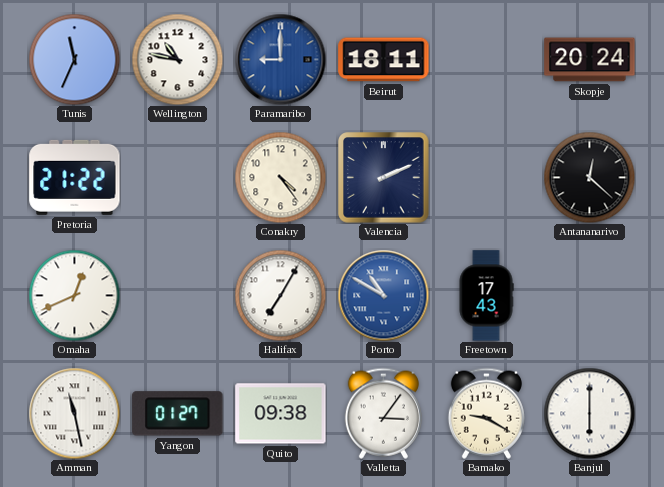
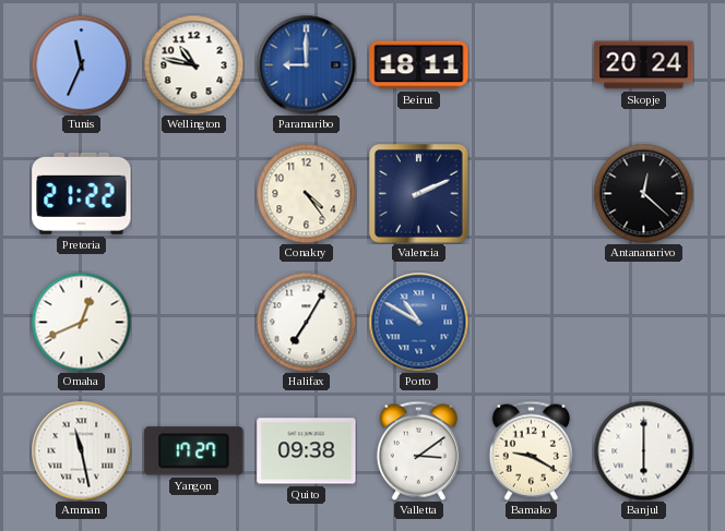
Freetown: 17:43 -> none (486, 296)
Yangon: 01:27 -> 17:27 (194, 451)
Valletta: 3:06 -> 3:09 (418, 450)
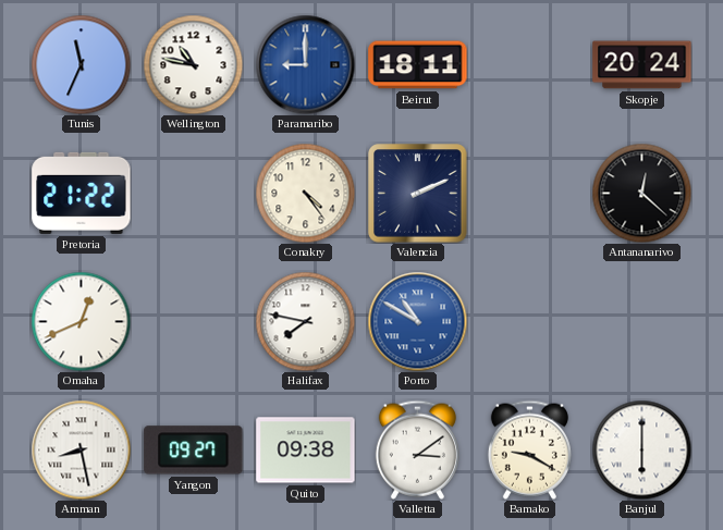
Halifax: 7:05 -> 7:47 (305, 321)
Amman: 11:28 -> 8:28 (81, 449)
Yangon: 17:27 -> 09:27 (194, 451)
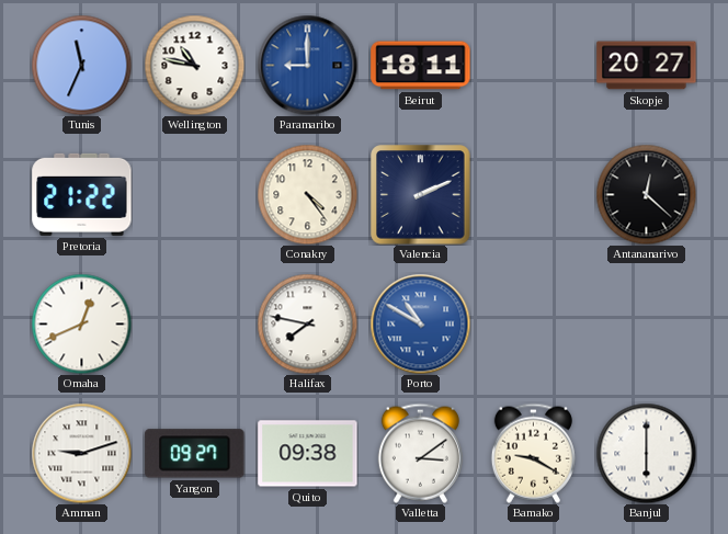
Skopje: 20:24 -> 20:27 (647, 66)
Amman: 8:28 -> 9:12 (81, 453)
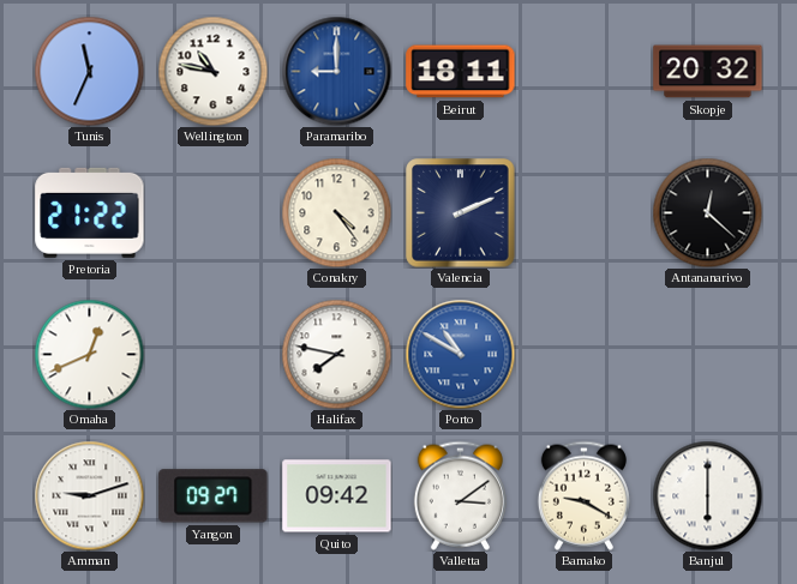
Skopje: 20:27 -> 20:32 (708, 72)
Quito: 09:38 -> 09:42 (337, 496)
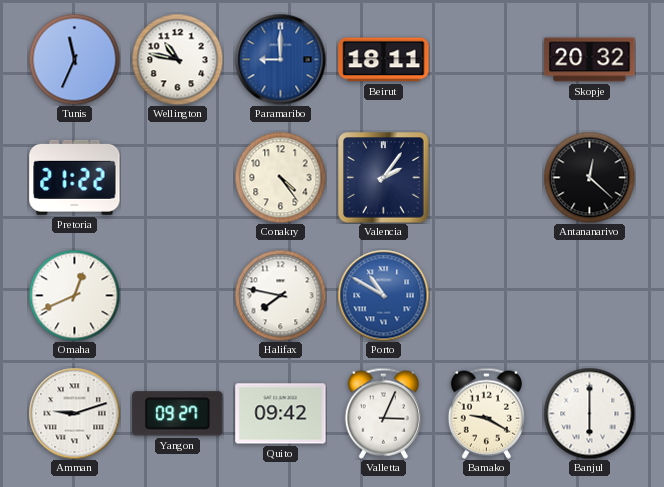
Valencia: 2:11 -> 2:06 (384, 178)
Valletta: 3:09 -> 3:04 (383, 413)
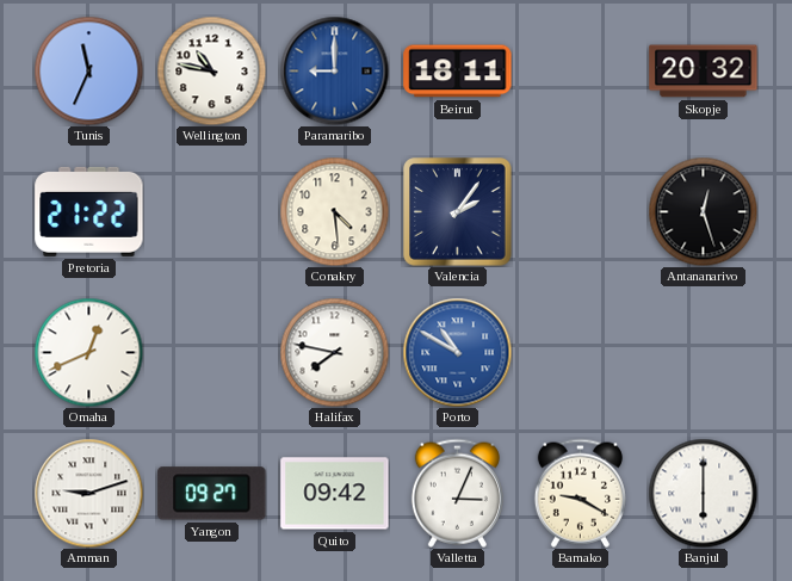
Conakry: 4:24 -> 4:29 (334, 211)
Antananarivo: 12:22 -> 12:27 (703, 211)
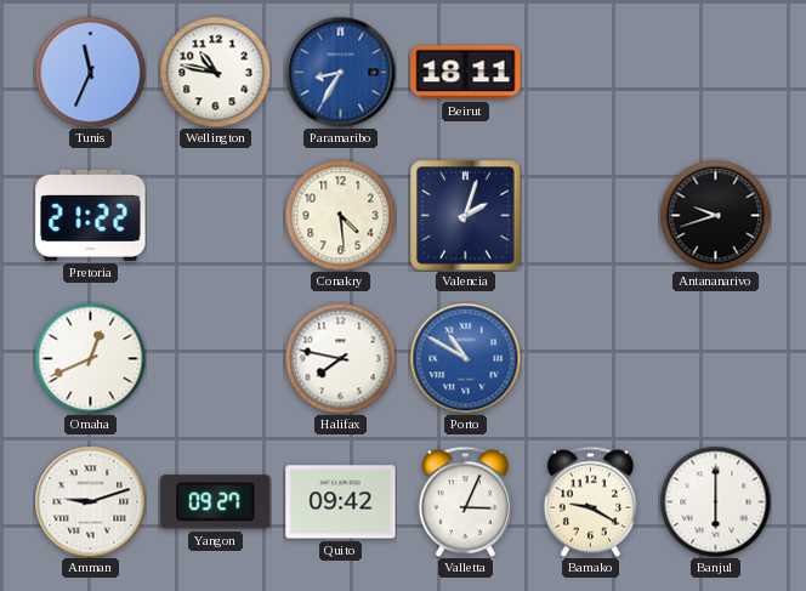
Paramaribo: 9:00 -> 8:35 (340, 72)
Skopje: 20:32 -> none (704, 72)
Valencia: 2:06 -> 2:03 (466, 216)
Antananarivo: 12:27 -> 9:42 (715, 215)
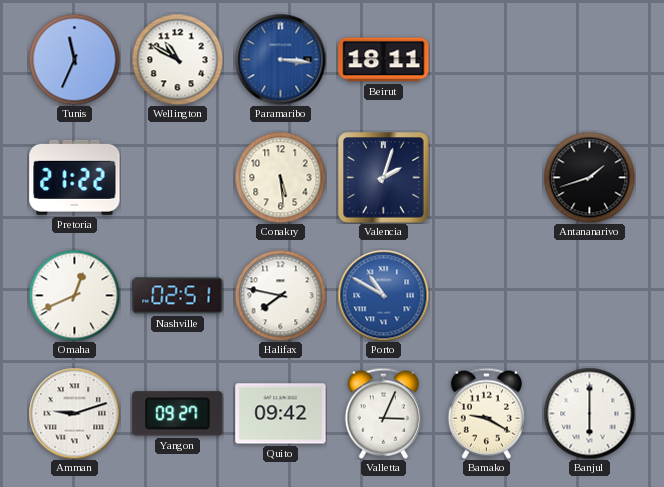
Wellington: 10:47 -> 10:50 (177, 59)
Paramaribo: 8:35 -> 3:16 (280, 59)
Conakry: 4:29 -> 5:29 (280, 177)
Antananarivo: 9:42 -> 1:42 (589, 177)
Nashville: none -> 02:51 (178, 296)
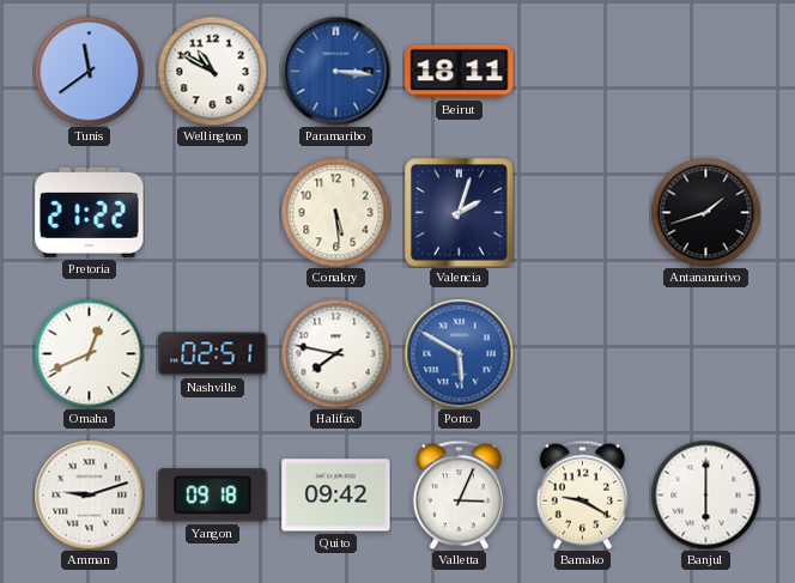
Tunis: 11:34 -> 11:39 (89, 71)
Porto: 10:50 -> 5:50 (459, 353)
Yangon: 09:27 -> 09:18 (213, 496)
